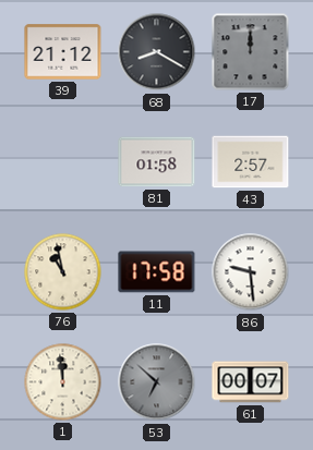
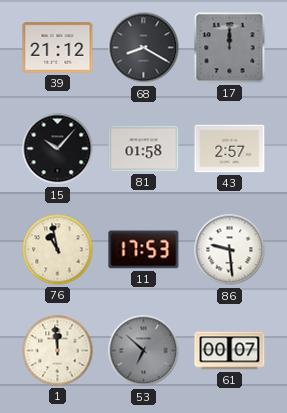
15: none -> 10:07 (58, 149)
11: 17:58 -> 17:53 (144, 250)
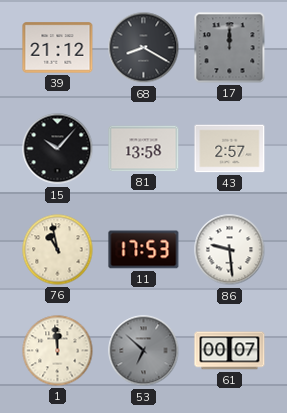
81: 01:58 -> 13:58 (144, 149)
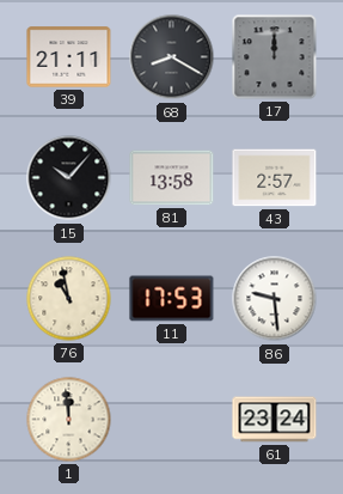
39: 21:12 -> 21:11 (69, 57)
53: 6:52 -> none (144, 351)
61: 00:07 -> 23:24 (275, 420)
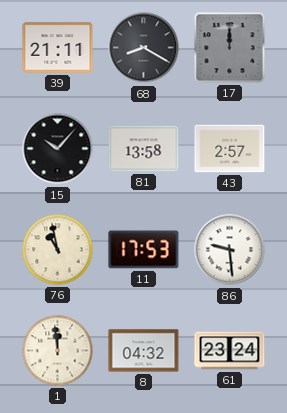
8: none -> 04:32 (144, 351)
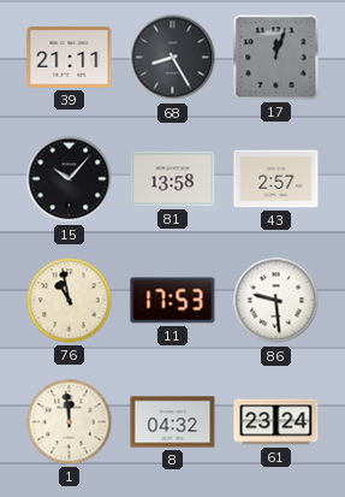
68: 8:20 -> 8:25 (173, 58)
17: 12:00 -> 12:03 (276, 58)
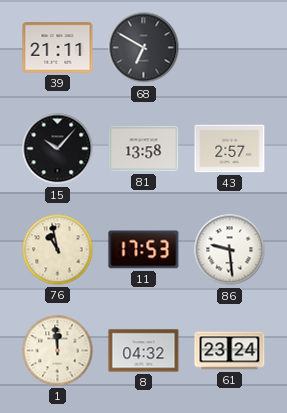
68: 8:25 -> 6:50 (144, 48)
17: 12:03 -> none (276, 58)
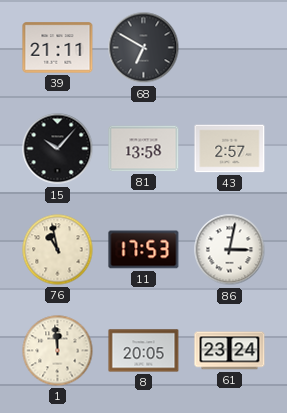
86: 9:29 -> 3:02 (230, 250)
8: 04:32 -> 20:05 (144, 351)
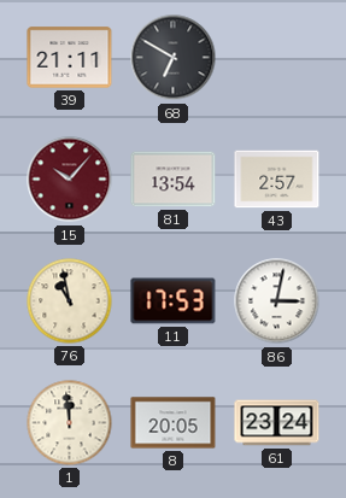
15 dial: black -> burgundy (70, 180)
81: 13:58 -> 13:54 (174, 180)
